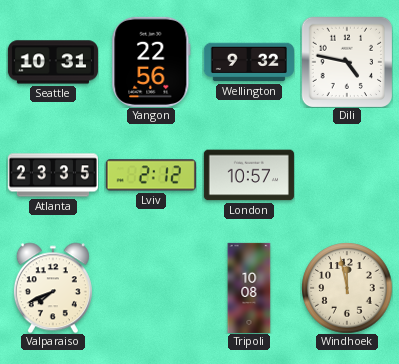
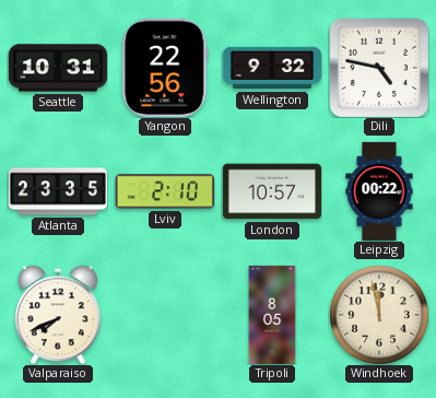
Lviv: 2:12 -> 2:10 (165, 191)
Leipzig: none -> 00:22 (379, 191)
Tripoli: 10:08 -> 8:05 (272, 315)
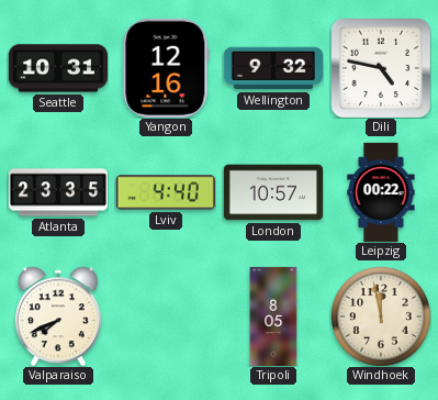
Yangon: 22:56 -> 12:16 (166, 68)
Lviv: 2:10 -> 4:40 (166, 192)
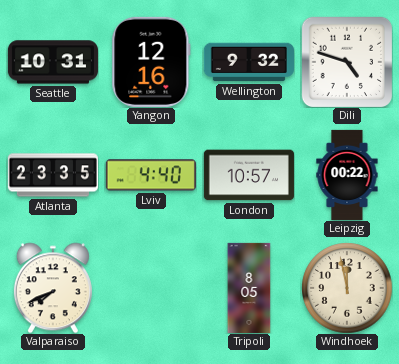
Dili: 4:47 -> 4:48 (346, 61)
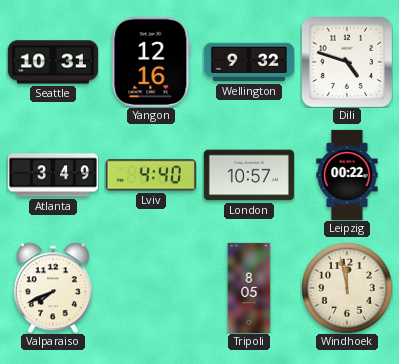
Atlanta: 23:35 -> 3:49 (53, 175)
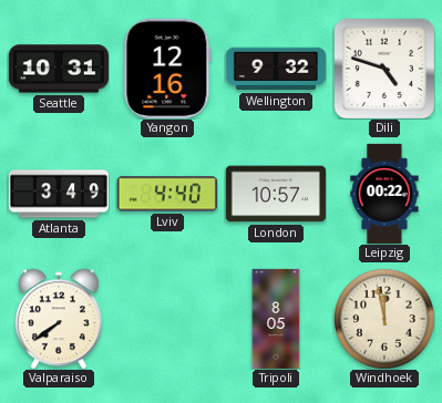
Valparaiso: 7:41 -> 7:39 (59, 319)
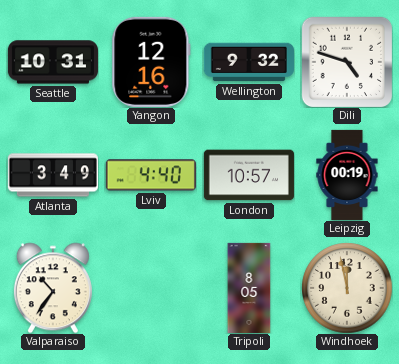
Leipzig: 00:22 -> 00:19 (347, 175)
Valparaiso: 7:39 -> 10:36 (53, 288)
